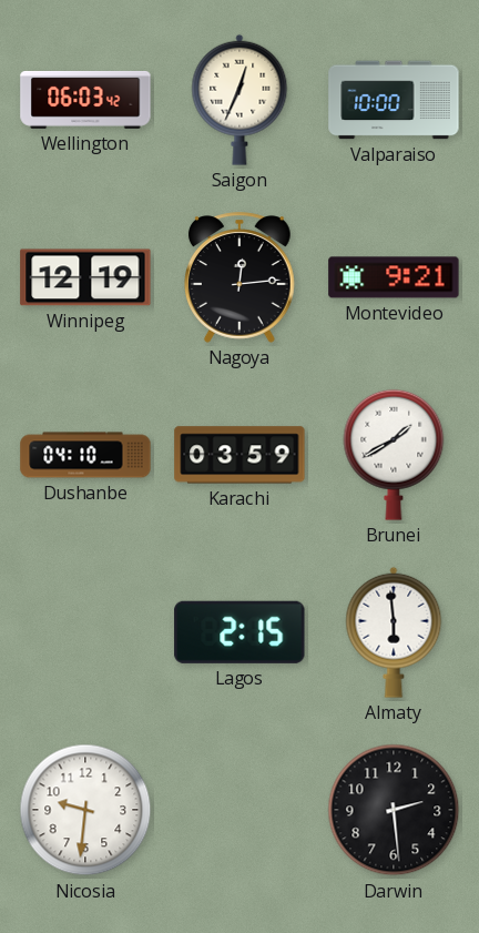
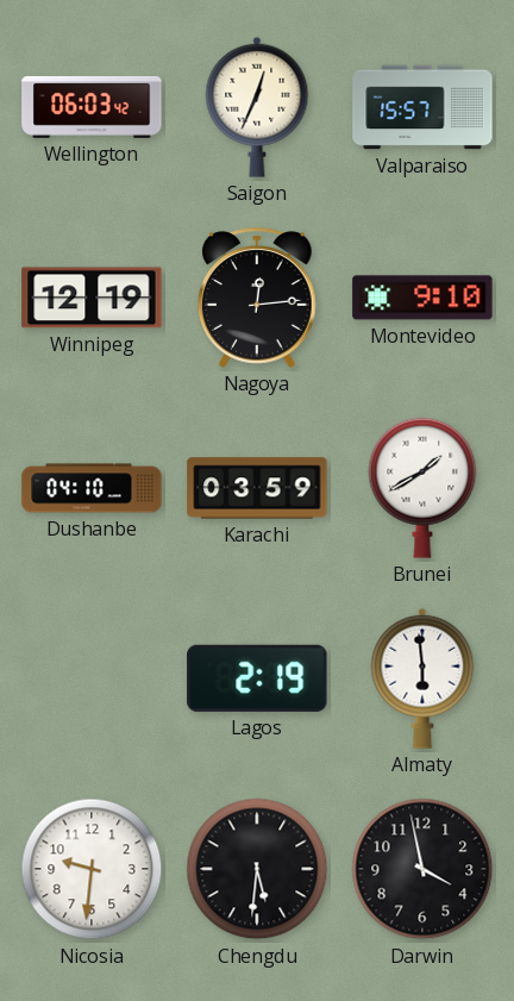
Valparaiso: 10:00 -> 15:57 (422, 107)
Montevideo: 9:21 -> 9:10 (422, 298)
Lagos: 2:15 -> 2:19 (257, 678)
Chengdu: none -> 5:31 (257, 869)
Darwin: 2:29 -> 3:58 (422, 869)
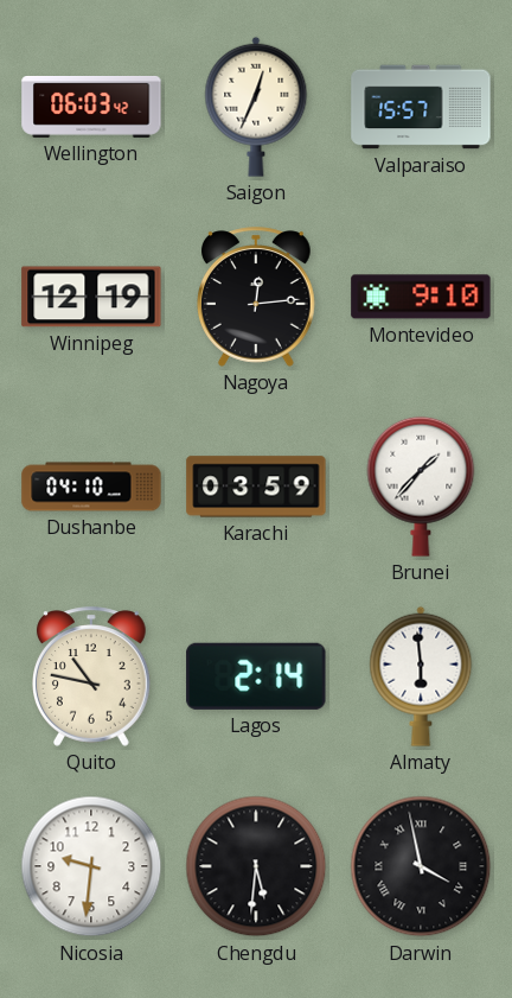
Brunei: 1:40 -> 1:37 (421, 487)
Quito: none -> 10:47 (92, 676)
Lagos: 2:19 -> 2:14 (256, 676)
Darwin numerals: Arabic -> Roman (421, 866)
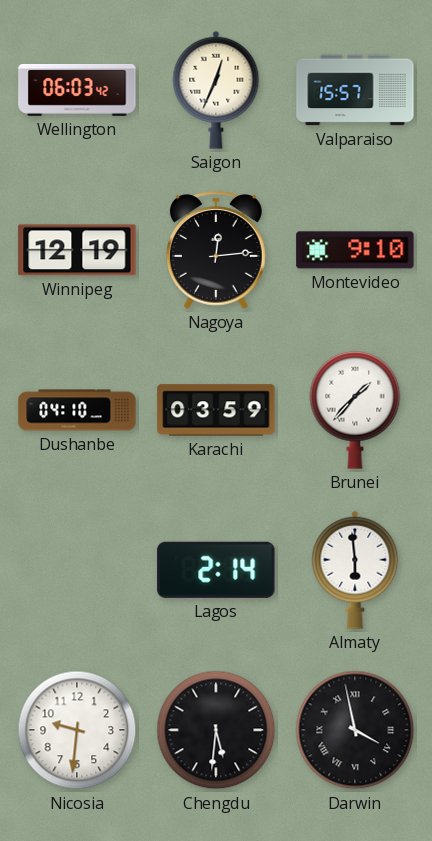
Quito: 10:47 -> none (92, 676)
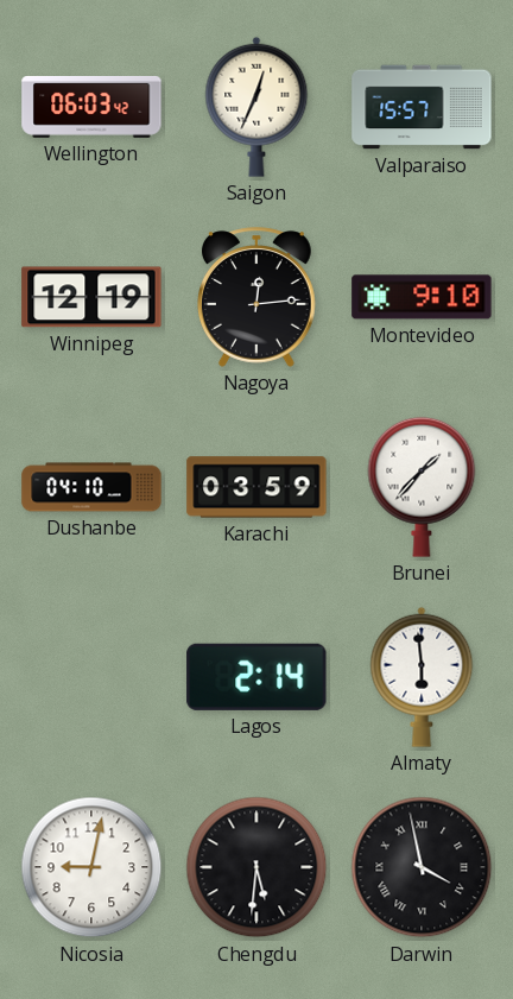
Nicosia: 9:31 -> 9:02 (91, 867)
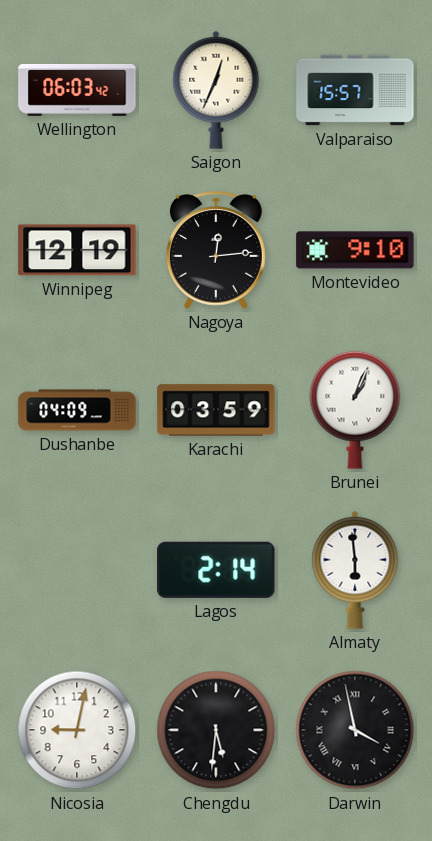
Dushanbe: 04:10 -> 04:09 (77, 410)
Brunei: 1:37 -> 1:04 (355, 410)
